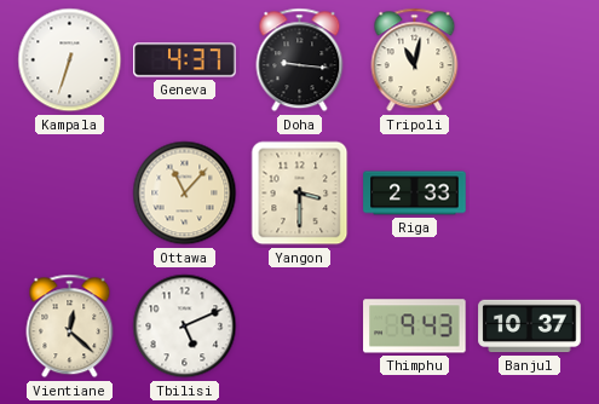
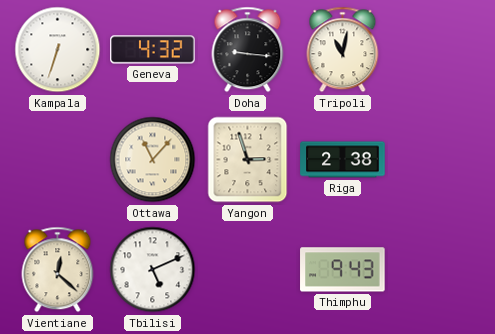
Geneva: 4:37 -> 4:32 (153, 50)
Yangon: 3:30 -> 2:57 (248, 160)
Riga: 2:33 -> 2:38 (343, 160)
Banjul: 10:37 -> none (530, 327)
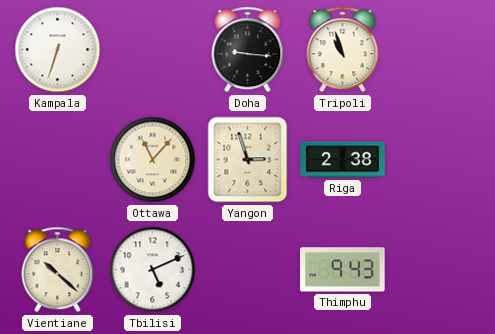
Geneva: 4:32 -> none (153, 50)
Tripoli: 11:02 -> 10:57 (343, 50)
Vientiane: 12:22 -> 10:22 (58, 270)
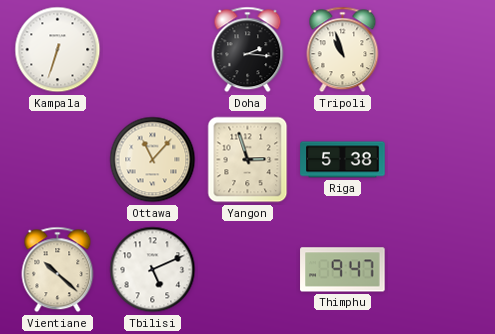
Doha: 9:16 -> 2:16 (248, 50)
Riga: 2:38 -> 5:38 (343, 160)
Thimphu: 9:43 -> 9:47 (343, 270)
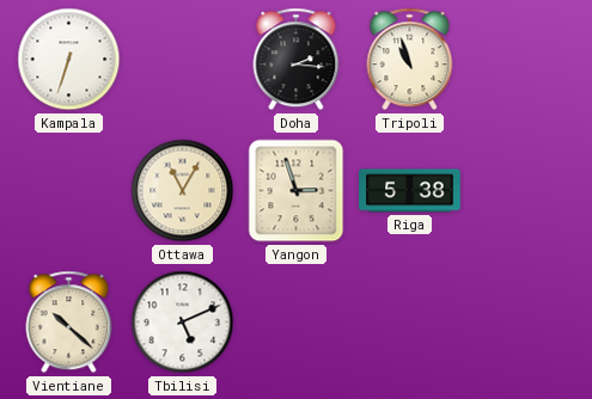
Ottawa: 11:07 -> 11:05 (183, 191)
Thimphu: 9:47 -> none (343, 270)
